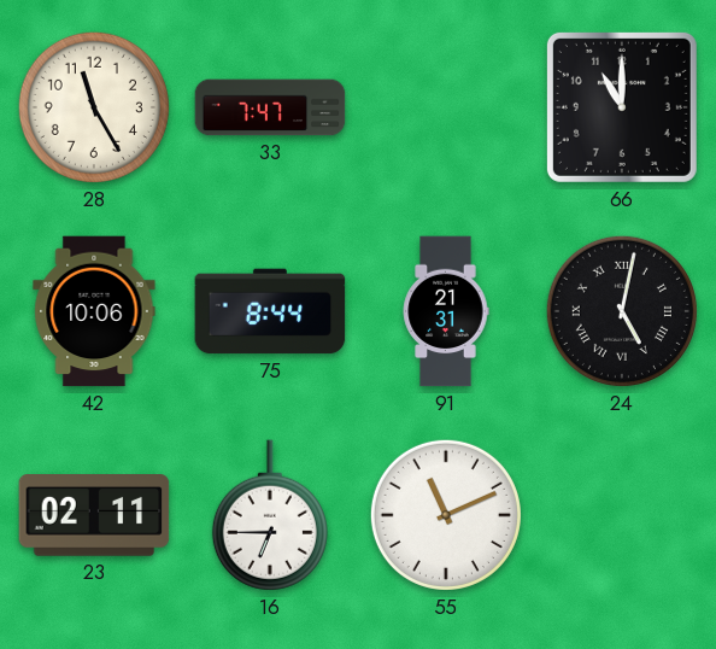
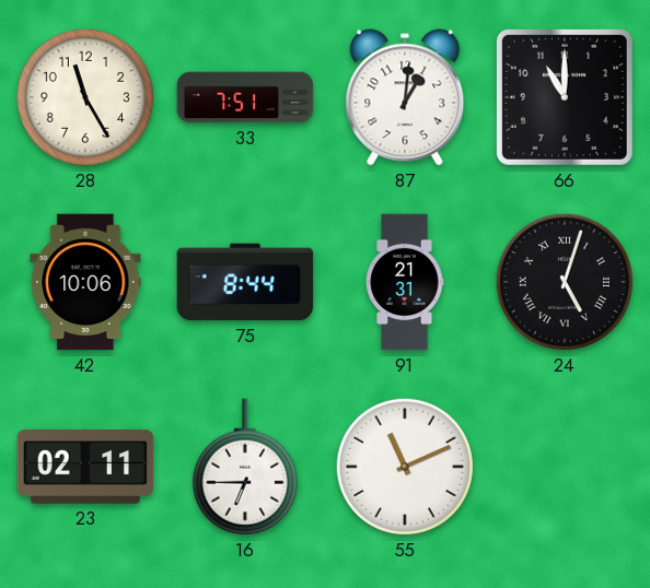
33: 7:47 -> 7:51 (245, 97)
87: none -> 1:01 (405, 97)
24: 5:02 -> 5:03 (565, 282)
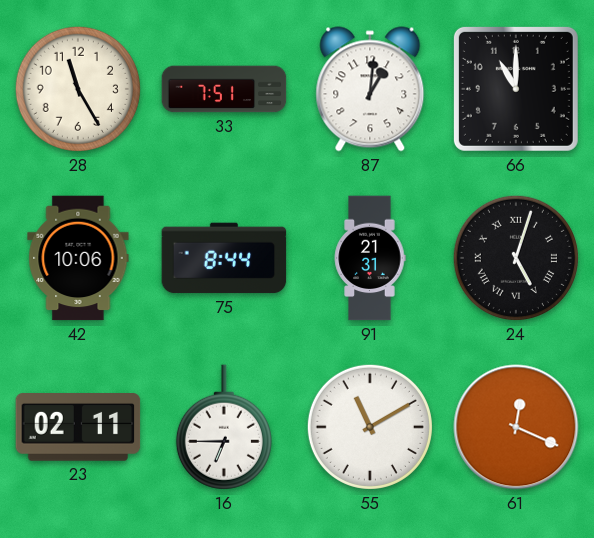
55: 11:11 -> 11:10 (370, 427)
61: none -> 12:19 (516, 427)
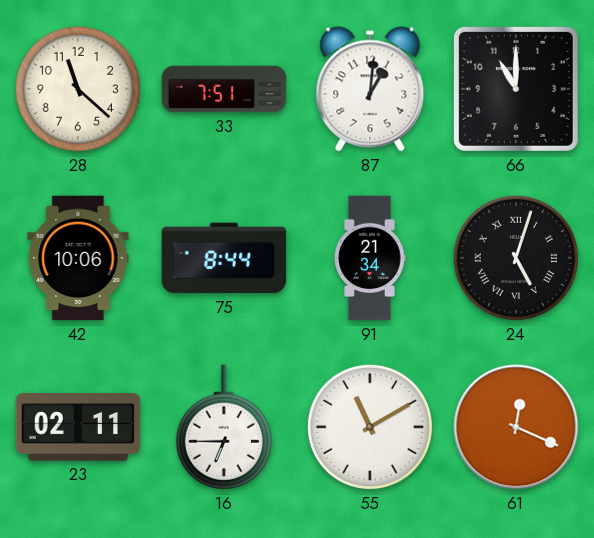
28: 11:25 -> 11:22 (78, 89)
91: 21:31 -> 21:34 (370, 258)
